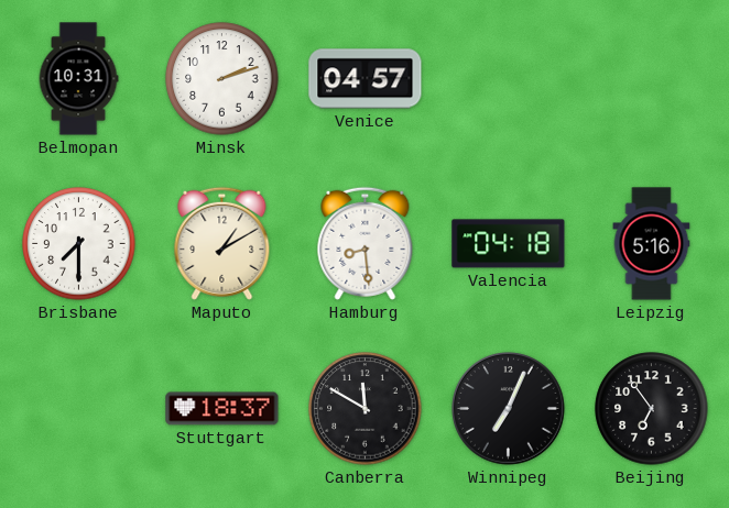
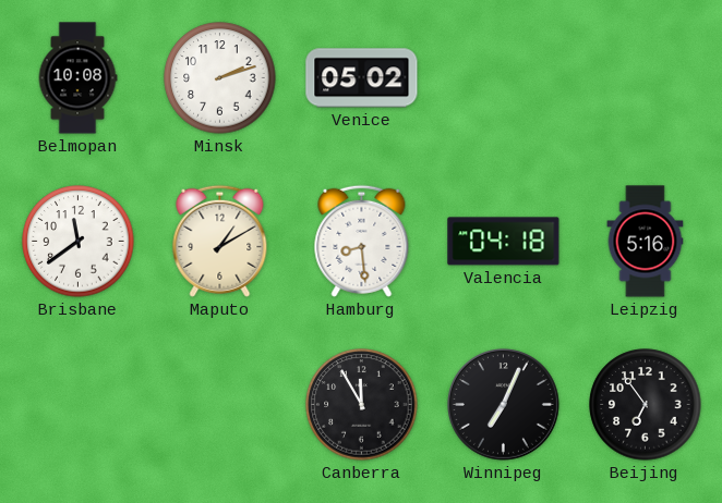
Belmopan: 10:31 -> 10:08 (77, 78)
Venice: 04:57 -> 05:02 (362, 78)
Brisbane: 7:30 -> 11:39 (79, 242)
Stuttgart: 18:37 -> none (222, 409)
Canberra: 11:50 -> 11:55 (362, 405)
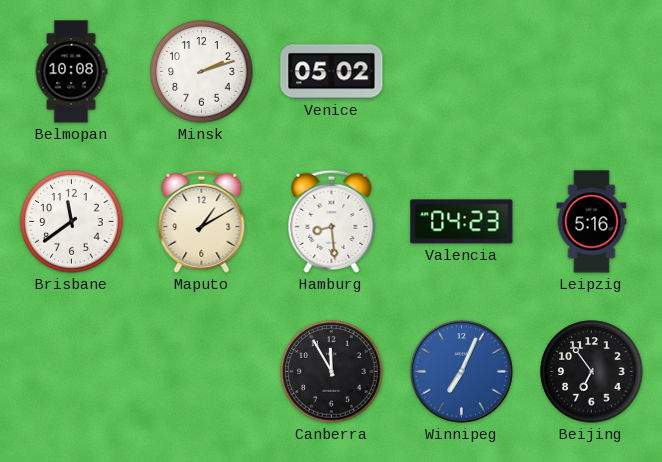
Valencia: 04:18 -> 04:23 (462, 222)
Winnipeg dial: black -> blue (461, 371)
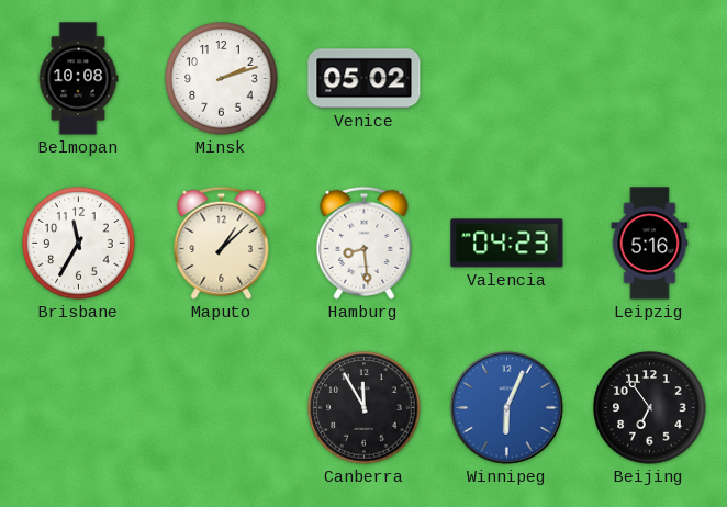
Brisbane: 11:39 -> 11:35 (79, 244)
Maputo: 1:10 -> 1:08 (222, 243)
Winnipeg: 7:04 -> 6:04 (506, 407)
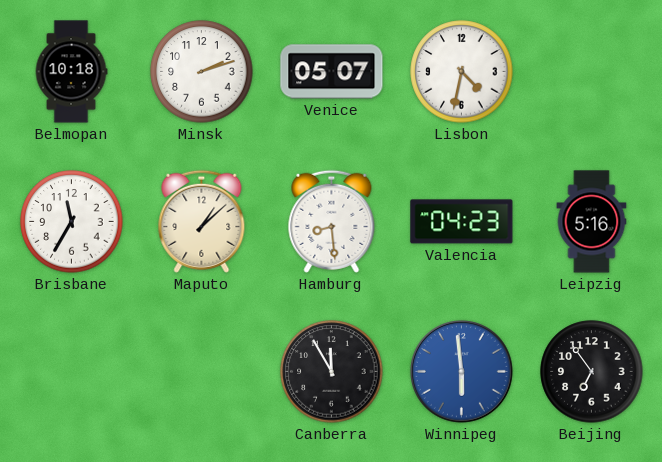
Belmopan: 10:08 -> 10:18 (71, 72)
Venice: 05:02 -> 05:07 (332, 72)
Lisbon: none -> 4:32 (462, 72)
Winnipeg: 6:04 -> 5:59 (461, 371)
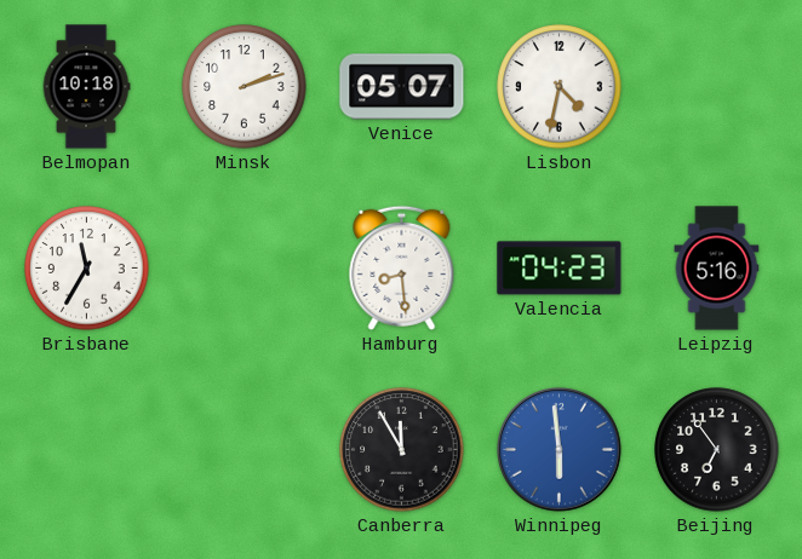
Maputo: 1:08 -> none (202, 221)
